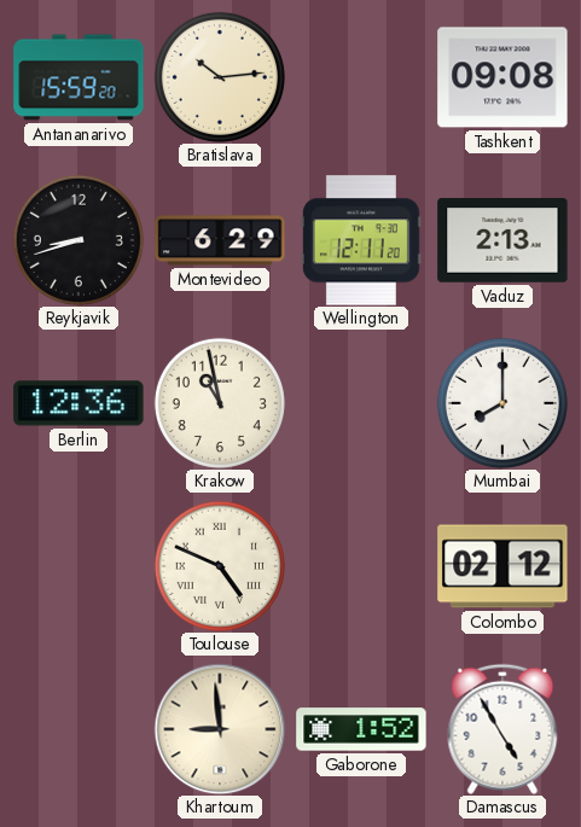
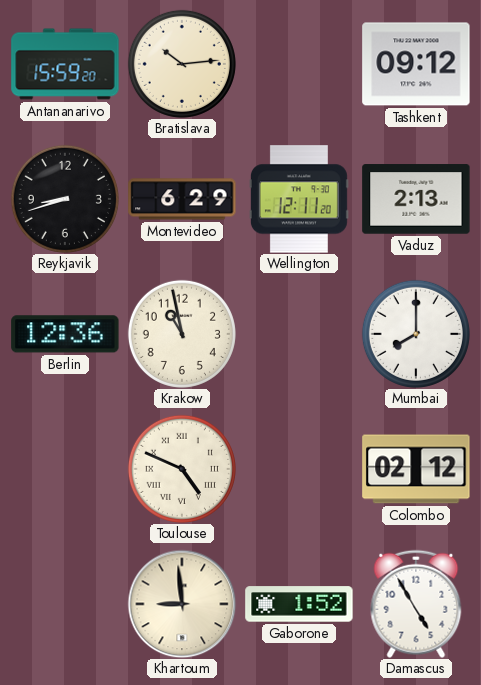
Tashkent: 09:08 -> 09:12 (416, 64)
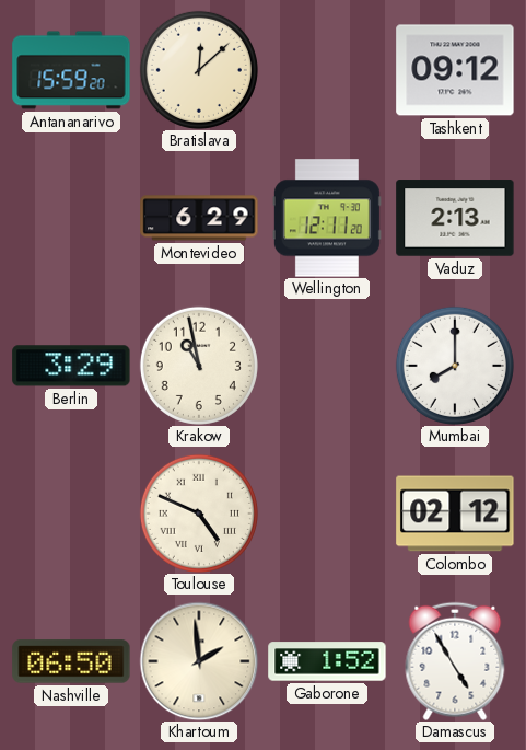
Bratislava: 10:14 -> 12:08 (199, 70)
Reykjavik: 8:42 -> none (65, 199)
Berlin: 12:36 -> 3:29 (71, 366)
Nashville: none -> 06:50 (71, 661)
Khartoum: 8:59 -> 1:59 (199, 661)
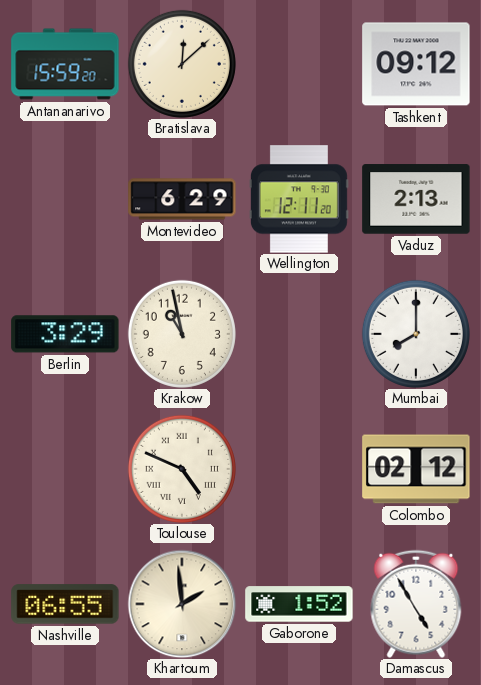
Nashville: 06:50 -> 06:55 (65, 604)
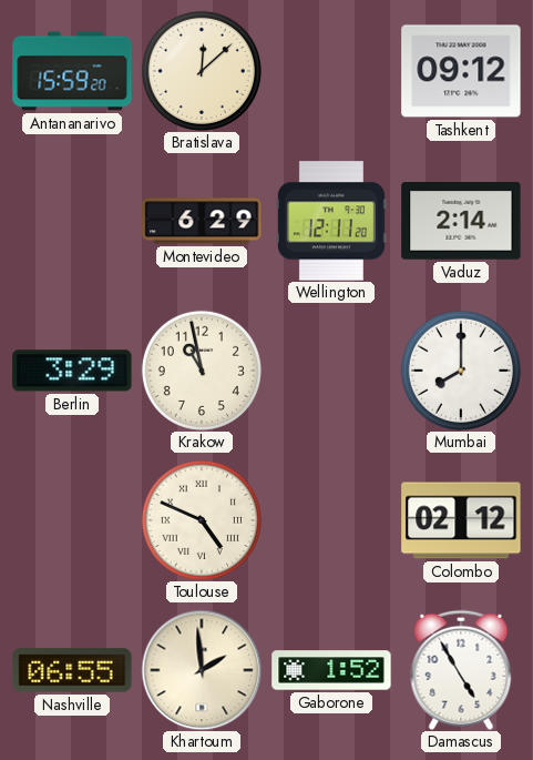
Vaduz: 2:13 -> 2:14 (461, 221)
